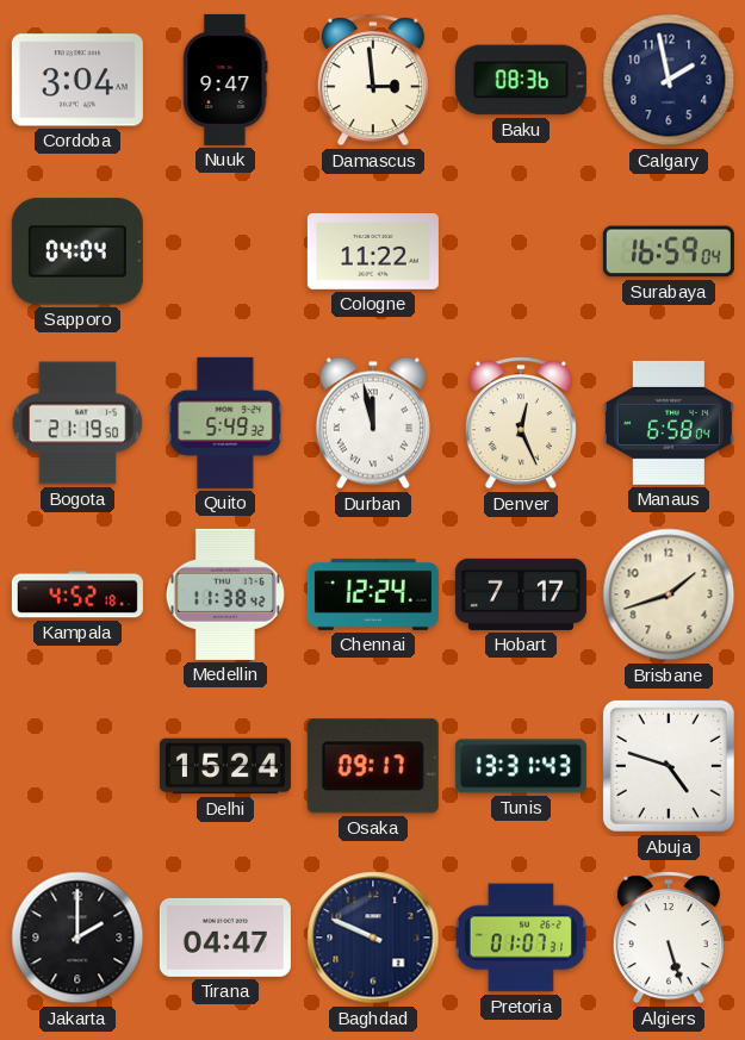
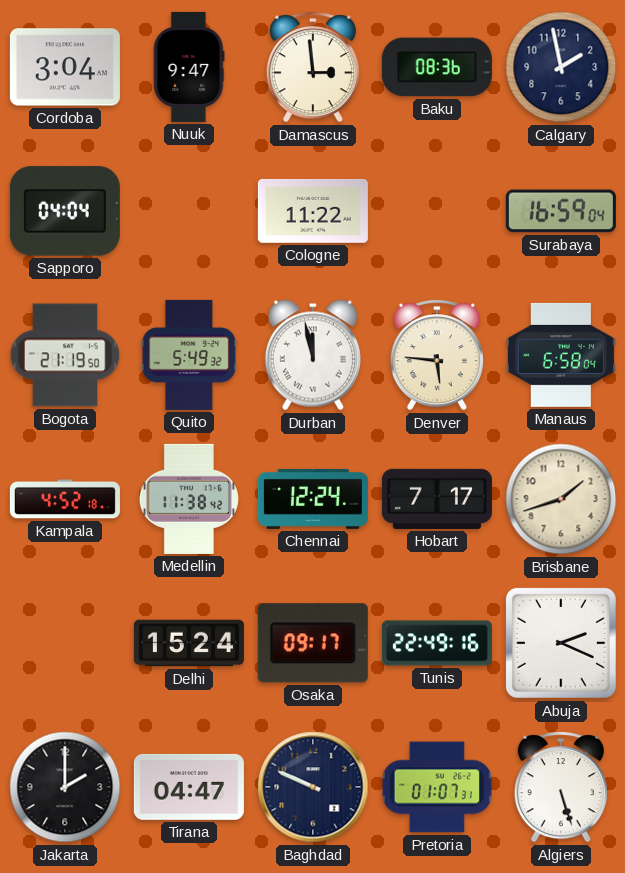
Denver: 12:26 -> 5:46 (437, 355)
Tunis: 13:31 -> 22:49 (437, 643)
Abuja: 4:48 -> 2:19 (561, 643)
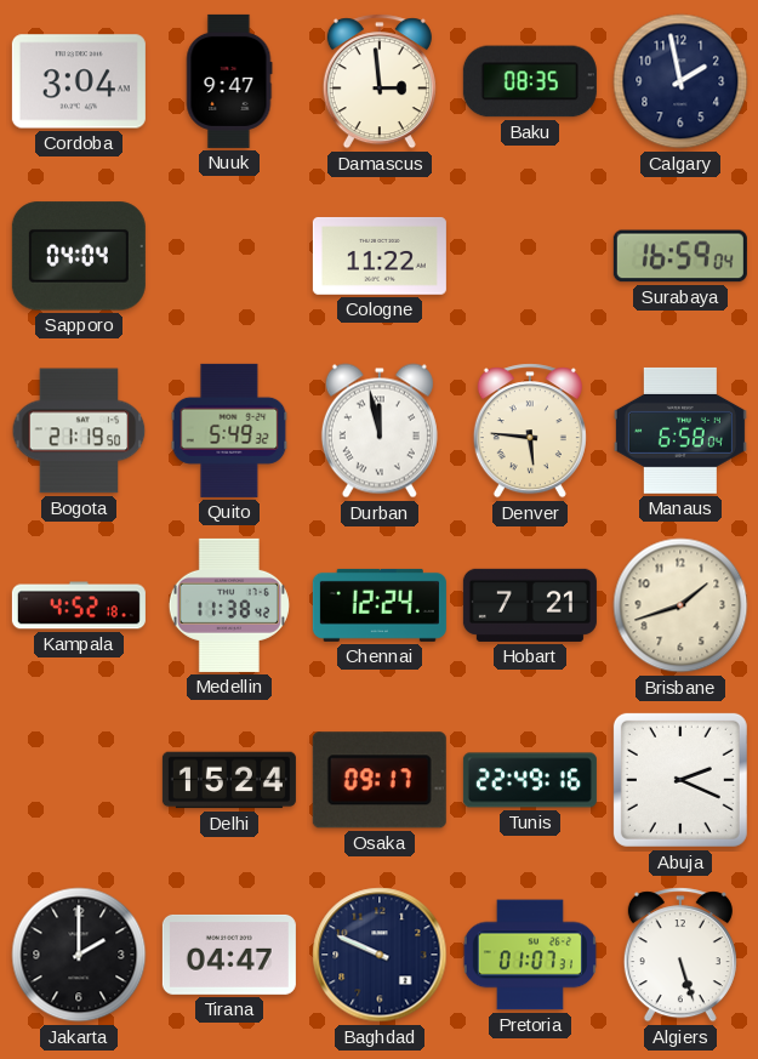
Baku: 08:36 -> 08:35 (530, 81)
Hobart: 7:17 -> 7:21 (530, 605)
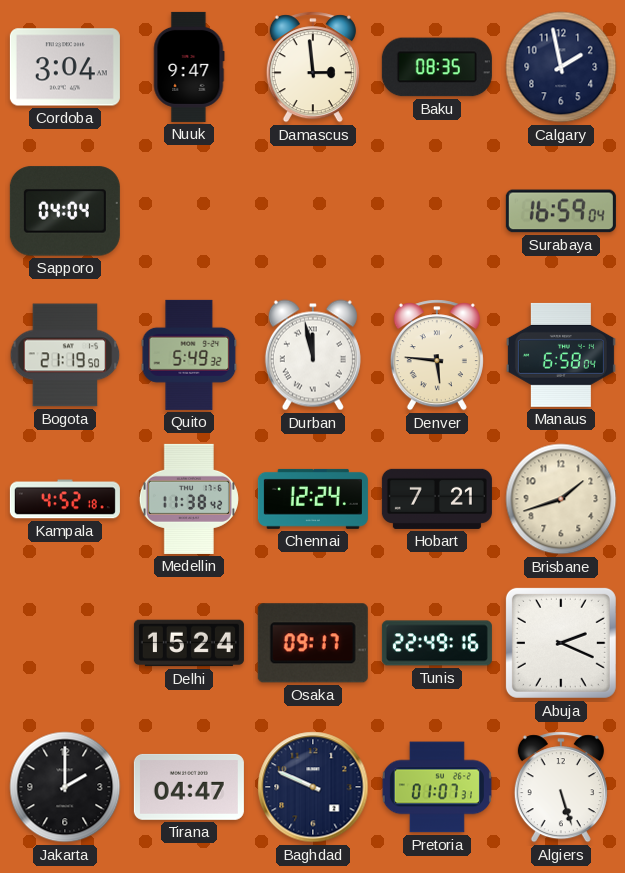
Cologne: 11:22 -> none (380, 256)
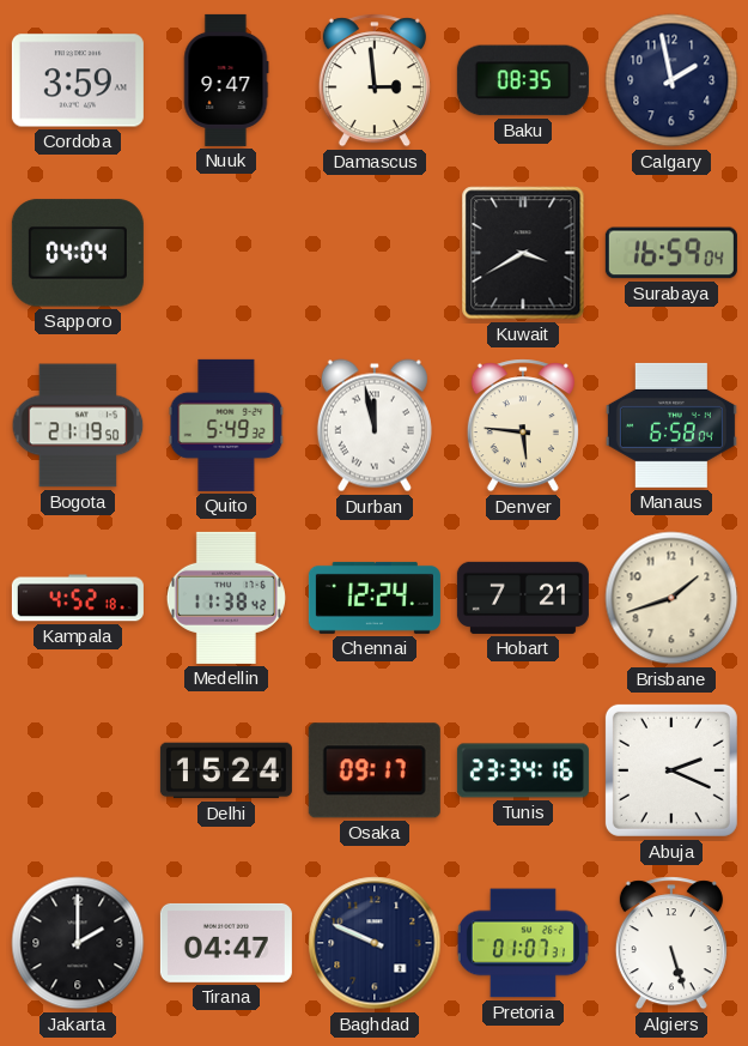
Cordoba: 3:04 -> 3:59 (78, 80)
Kuwait: none -> 3:40 (523, 253)
Tunis: 22:49 -> 23:34 (523, 770)
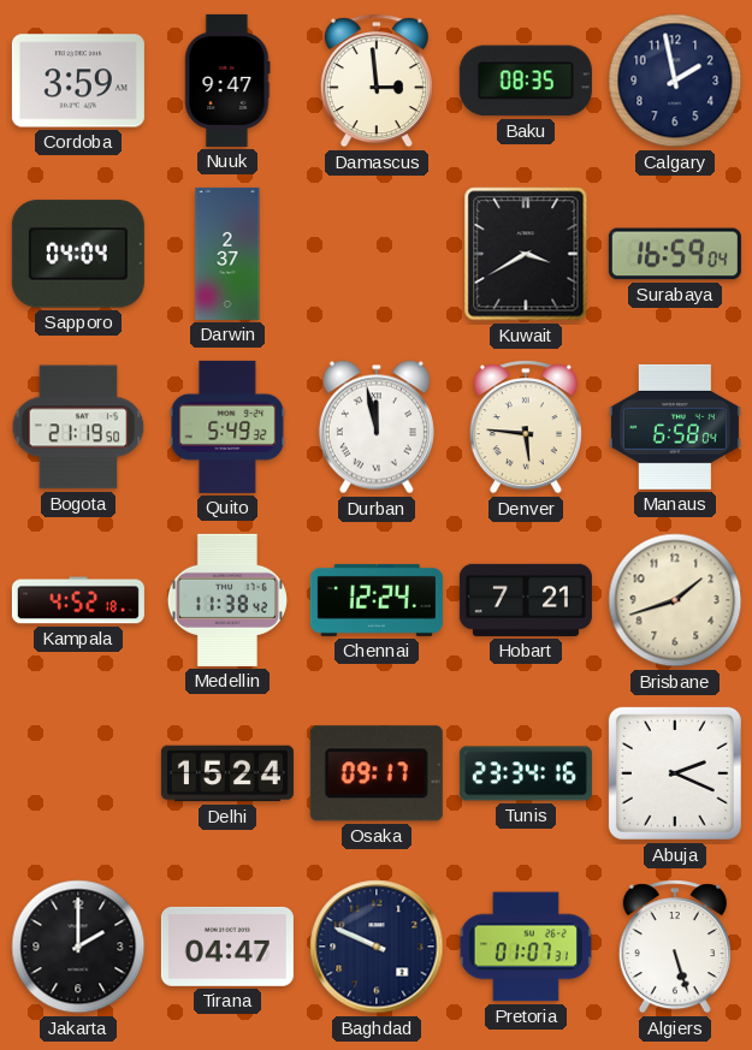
Darwin: none -> 2:37 (227, 254)
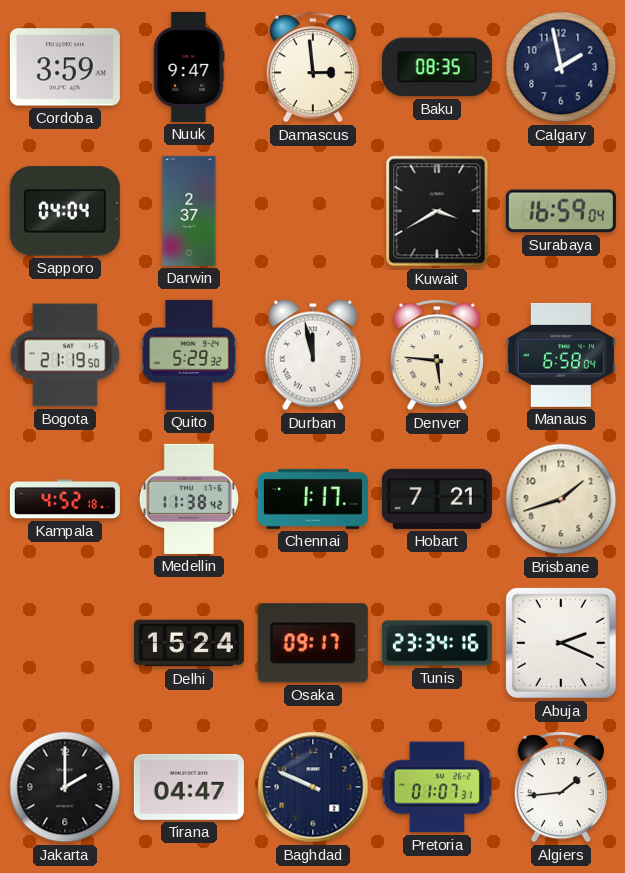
Quito: 5:49 -> 5:29 (189, 355)
Chennai: 12:24 -> 1:17 (313, 499)
Algiers: 5:27 -> 1:44 (561, 787)
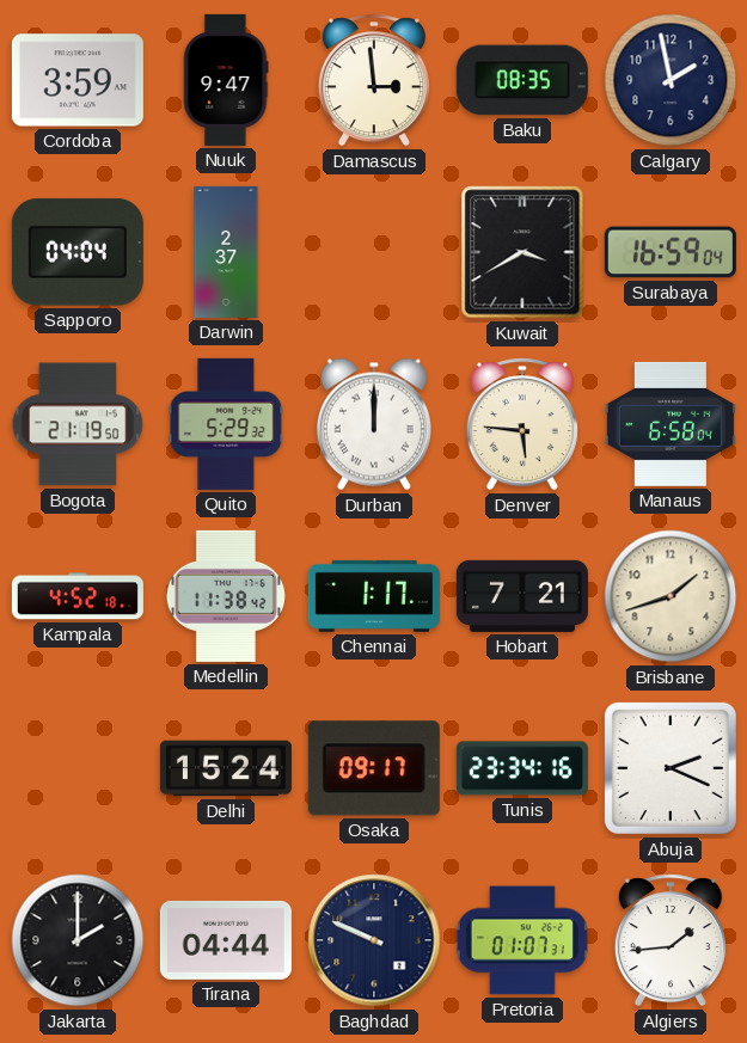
Durban: 11:58 -> 12:00 (374, 424)
Tirana: 04:47 -> 04:44 (226, 940)
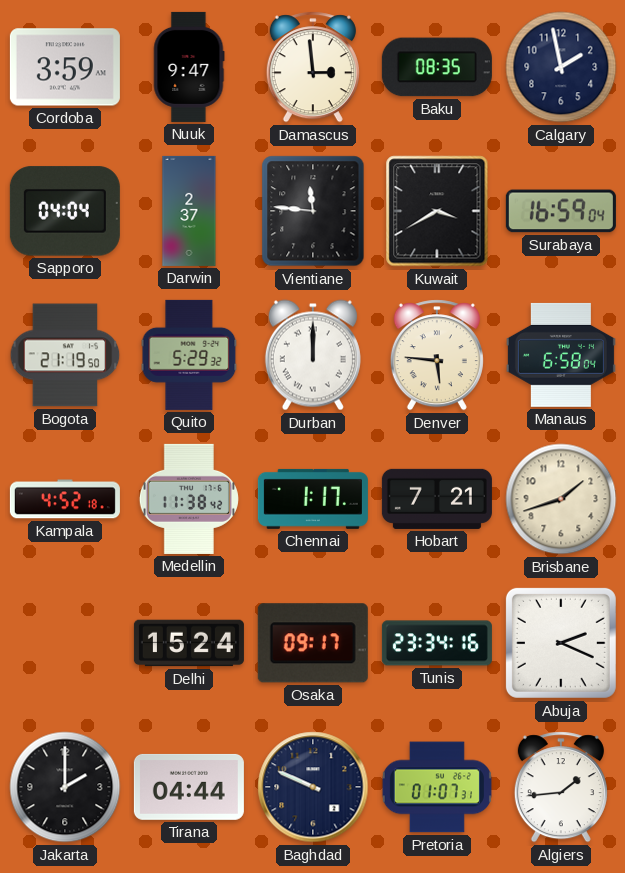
Vientiane: none -> 11:46 (313, 211)
